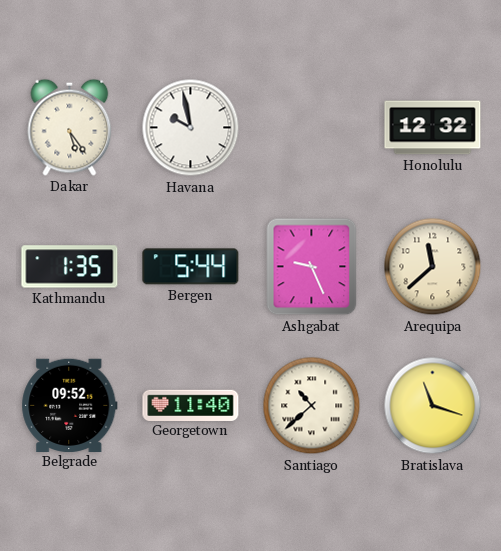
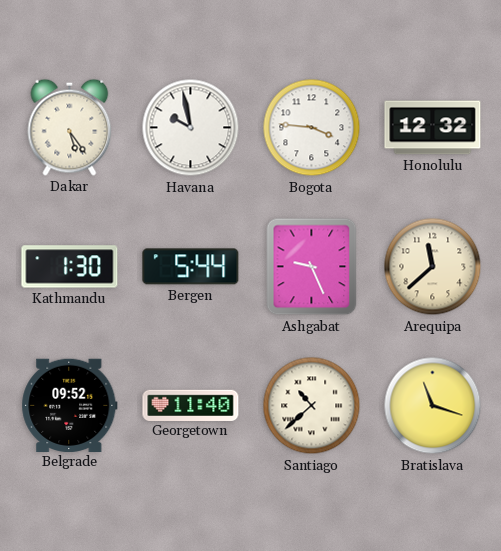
Bogota: none -> 3:46 (312, 128)
Kathmandu: 1:35 -> 1:30 (70, 267)
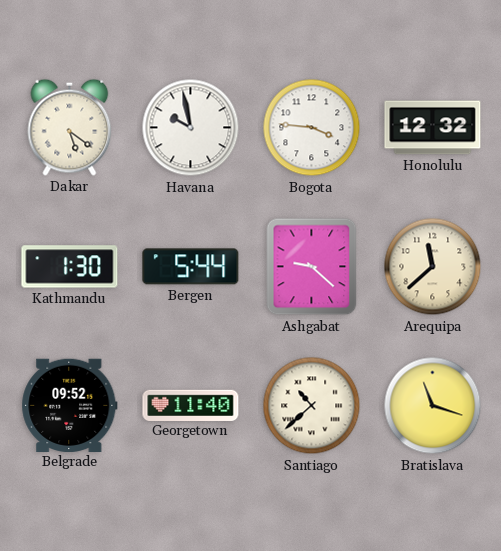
Dakar: 5:24 -> 5:21 (70, 127)
Ashgabat: 9:26 -> 9:22 (312, 267)
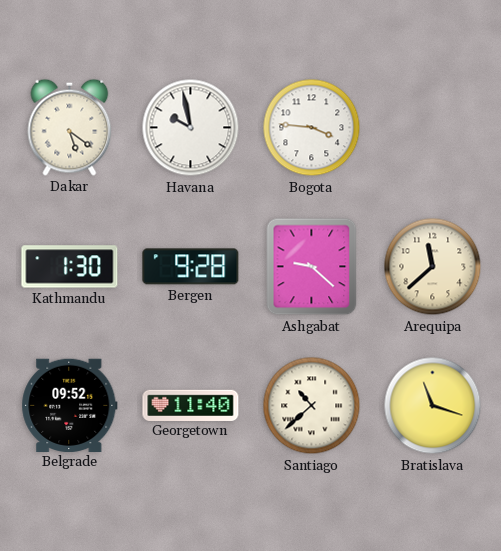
Honolulu: 12:32 -> none (433, 128)
Bergen: 5:44 -> 9:28 (191, 267)
